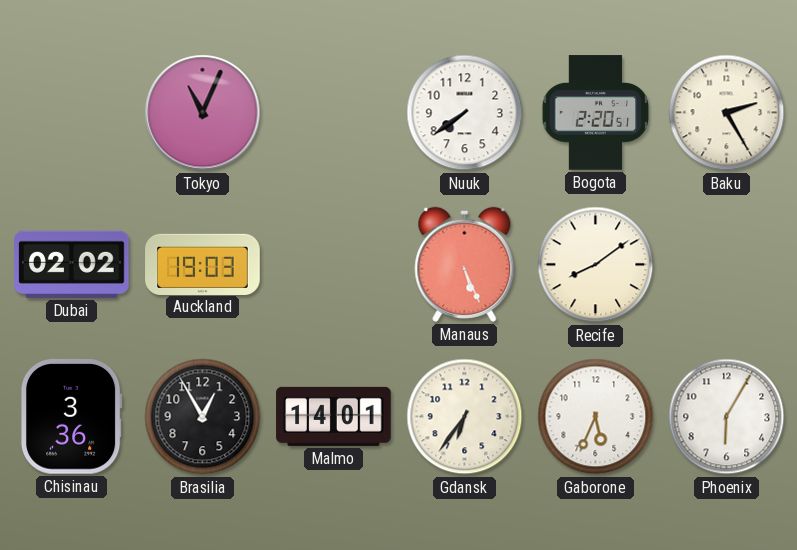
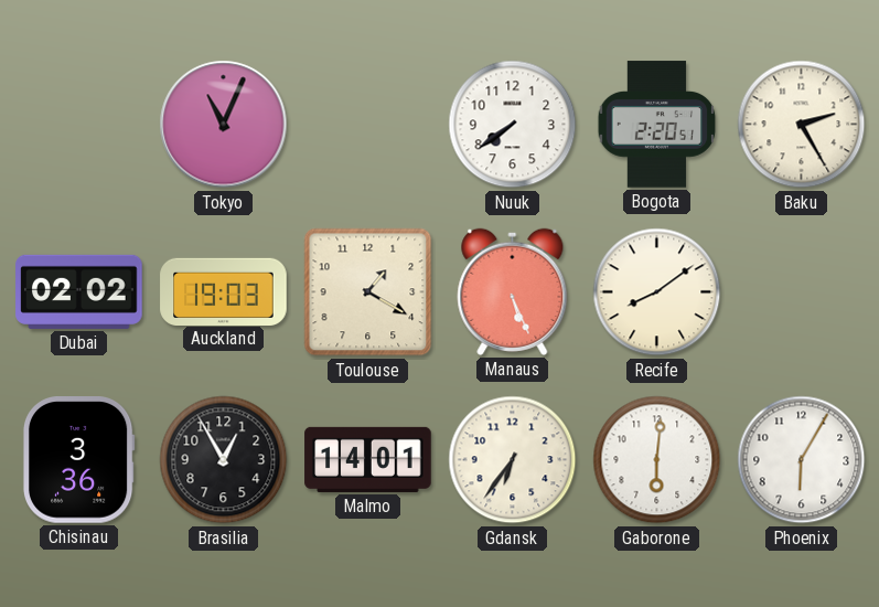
Toulouse: none -> 1:20 (368, 292)
Gaborone: 5:34 -> 6:01 (657, 460)
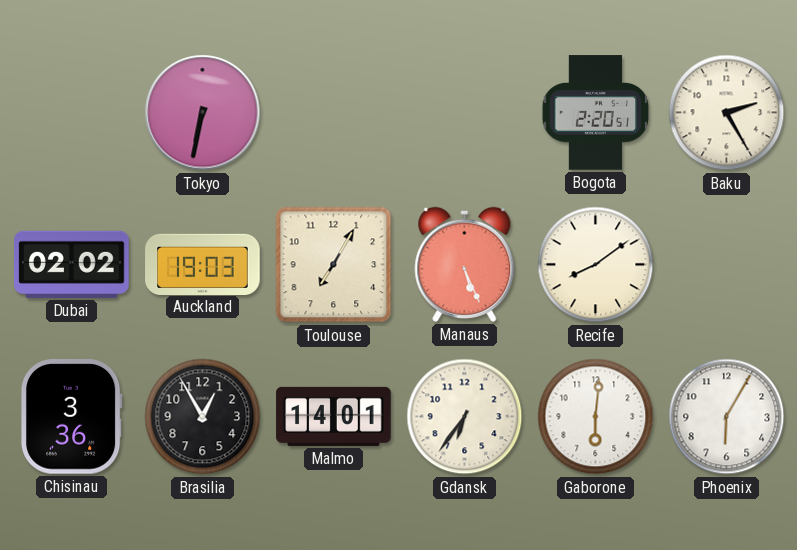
Tokyo: 11:04 -> 6:32 (203, 113)
Nuuk: 7:39 -> none (513, 125)
Toulouse: 1:20 -> 7:05 (334, 265)
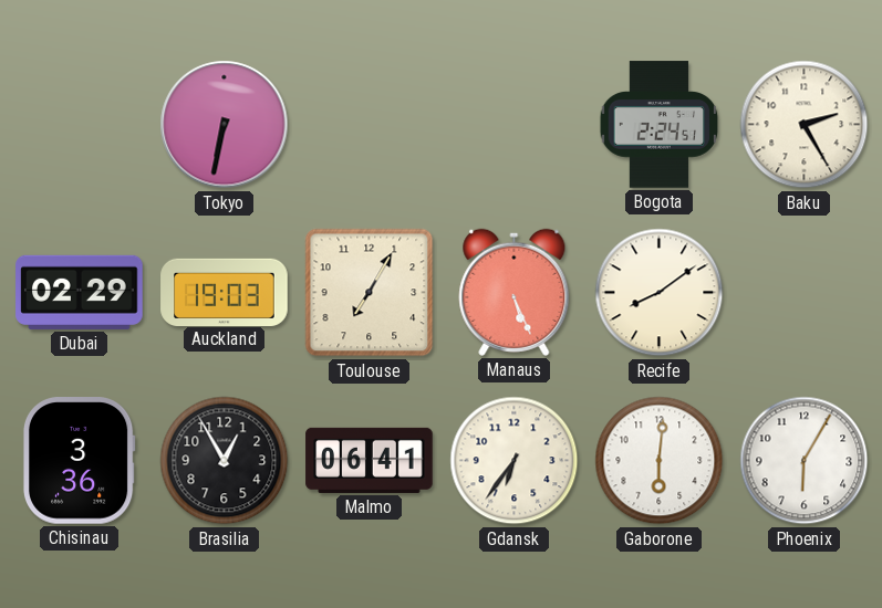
Bogota: 2:20 -> 2:24 (660, 125)
Dubai: 02:02 -> 02:29 (80, 292)
Malmo: 14:01 -> 06:41 (370, 460)
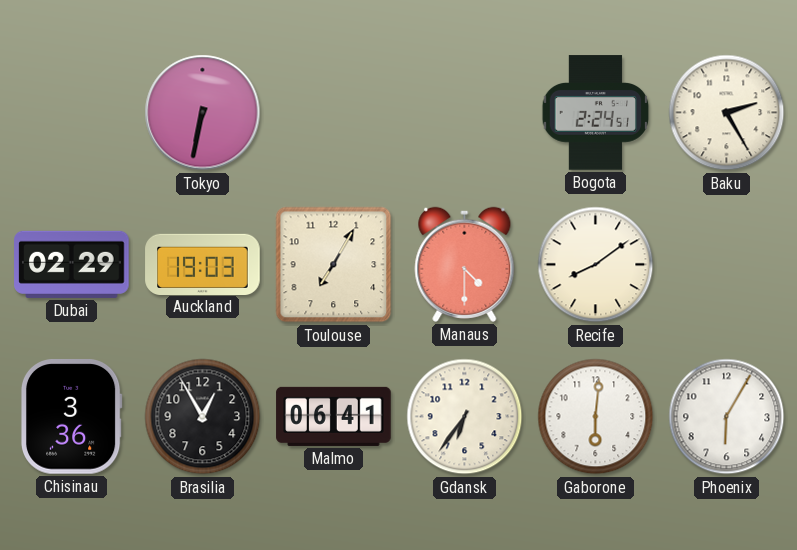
Manaus: 5:26 -> 4:30 (465, 264)
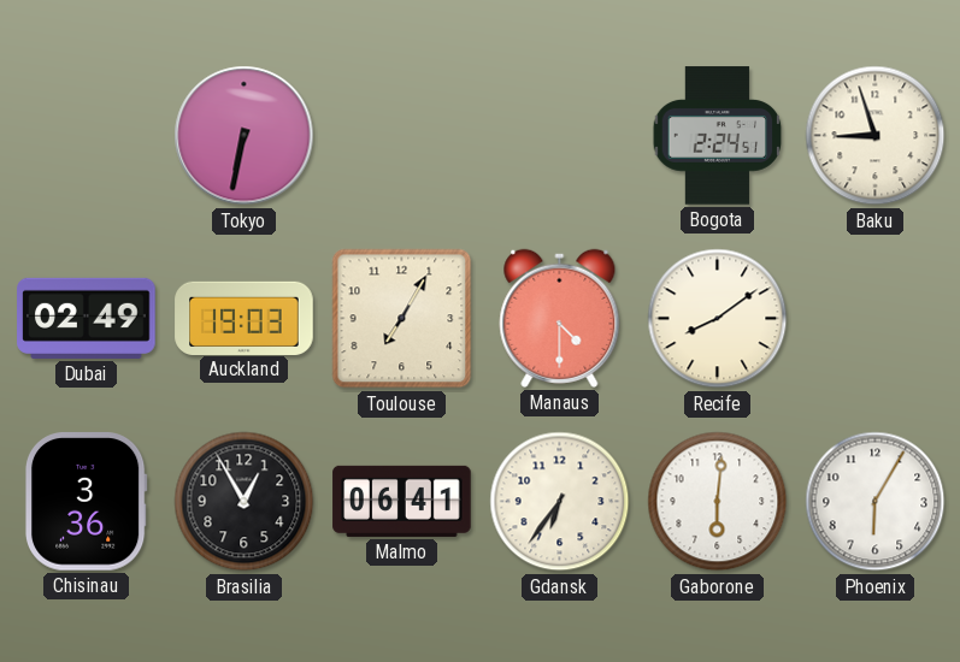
Baku: 2:25 -> 8:57 (876, 136)
Dubai: 02:29 -> 02:49 (87, 318)
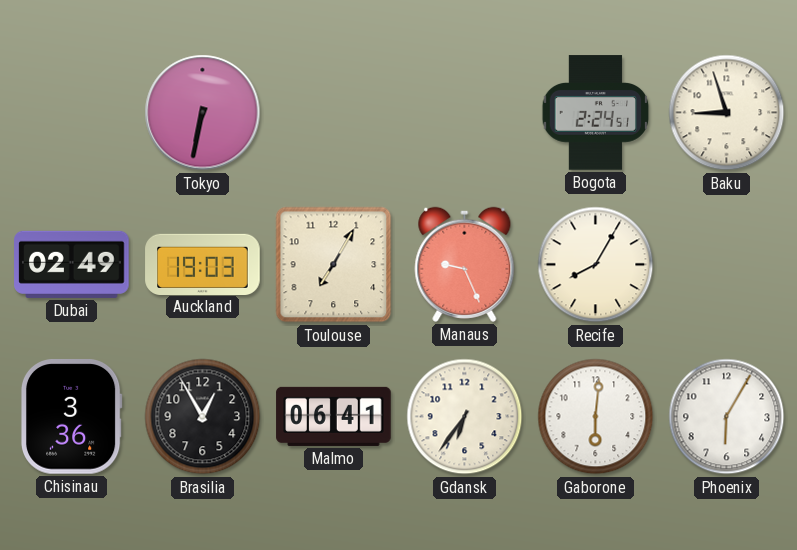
Manaus: 4:30 -> 9:26 (465, 264)
Recife: 8:09 -> 8:05 (596, 265)
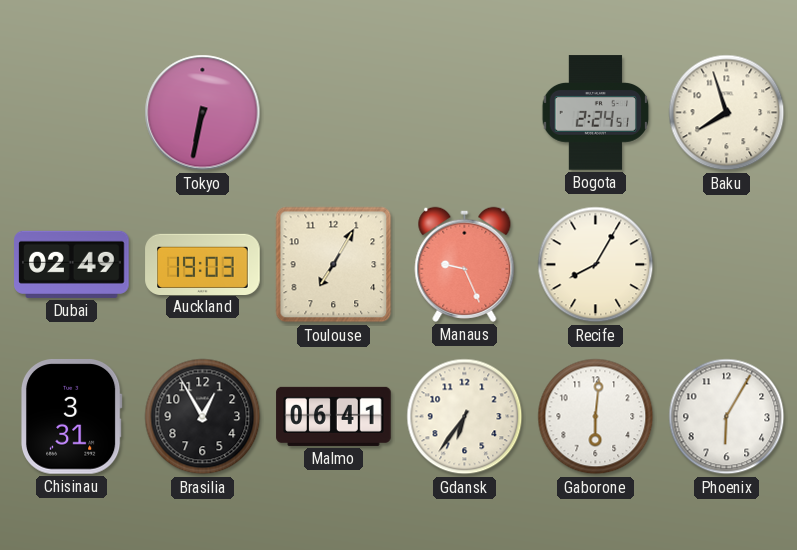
Baku: 8:57 -> 7:57 (727, 113)
Chisinau: 3:36 -> 3:31 (71, 417)
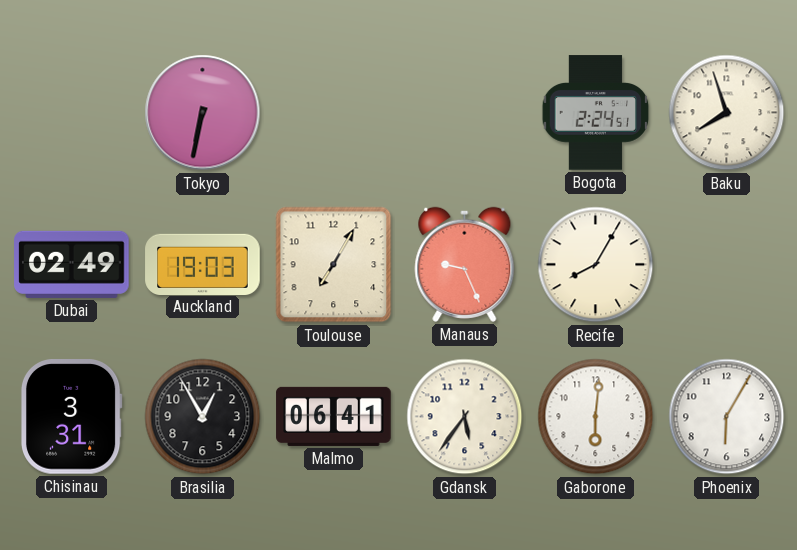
Gdansk: 6:36 -> 5:36 (465, 417)
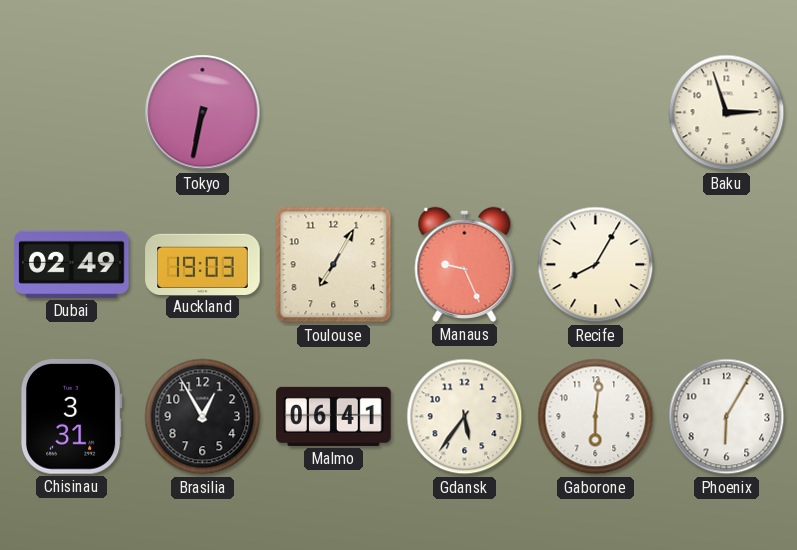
Bogota: 2:24 -> none (596, 113)
Baku: 7:57 -> 2:57 (727, 113)
